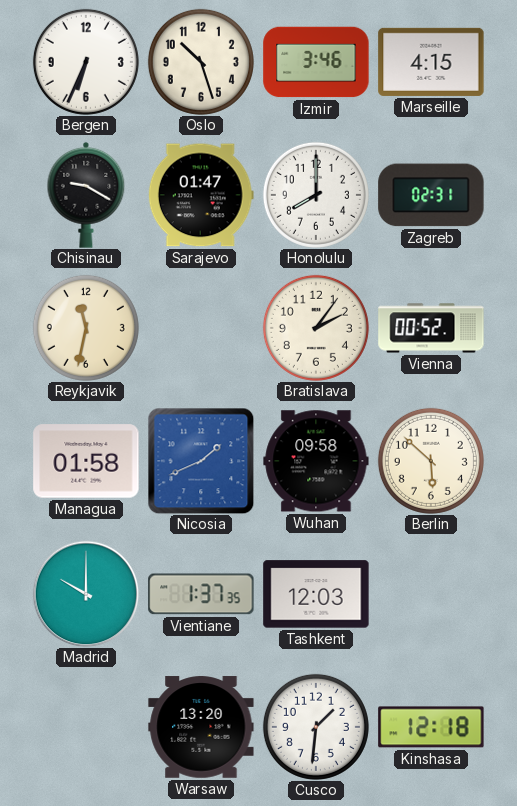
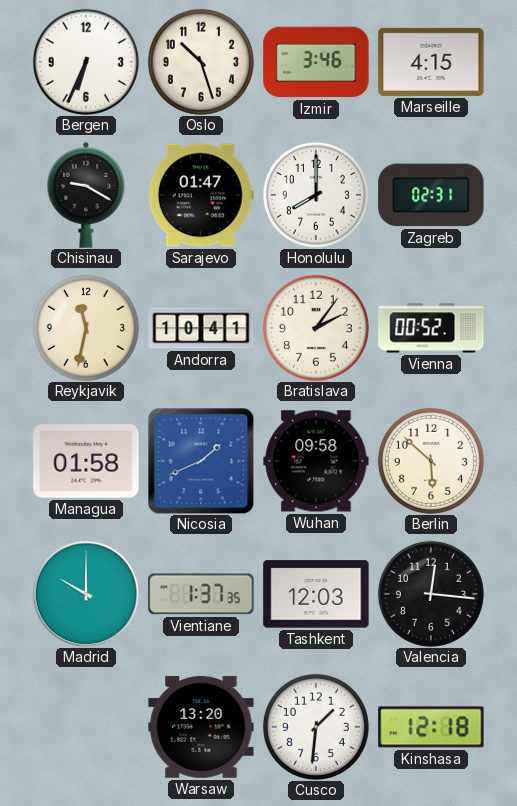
Andorra: none -> 10:41 (201, 328)
Valencia: none -> 12:16 (431, 594)
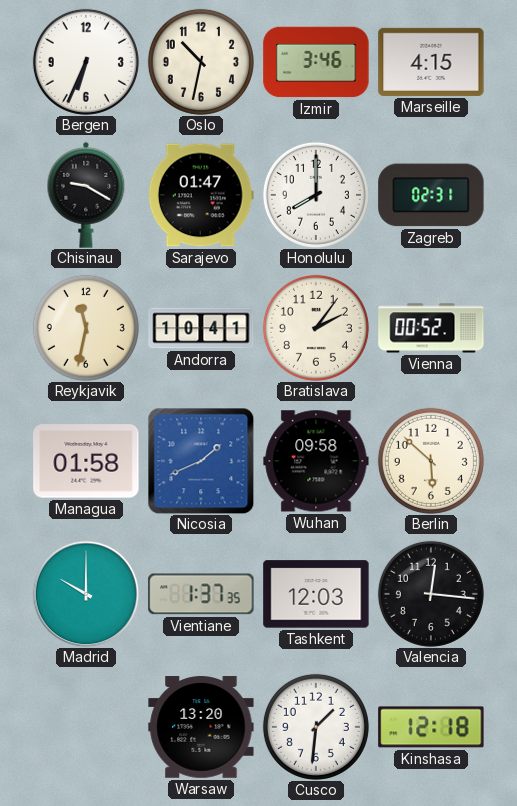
Oslo: 10:27 -> 10:32 (201, 62)
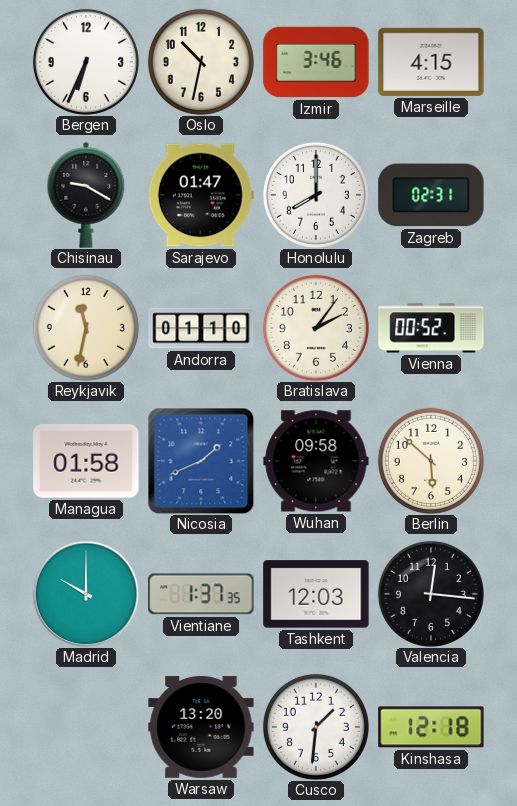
Andorra: 10:41 -> 01:10 (201, 328)
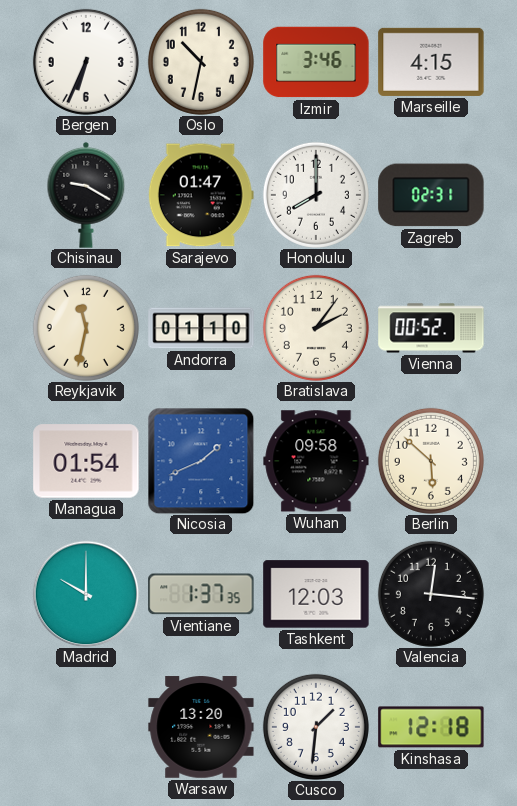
Managua: 01:58 -> 01:54 (86, 461)
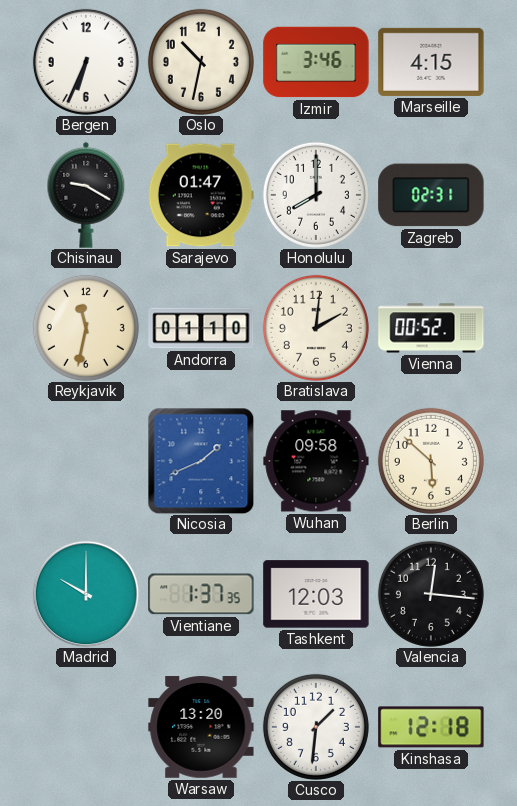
Bratislava: 2:06 -> 2:01 (316, 328)
Managua: 01:54 -> none (86, 461)
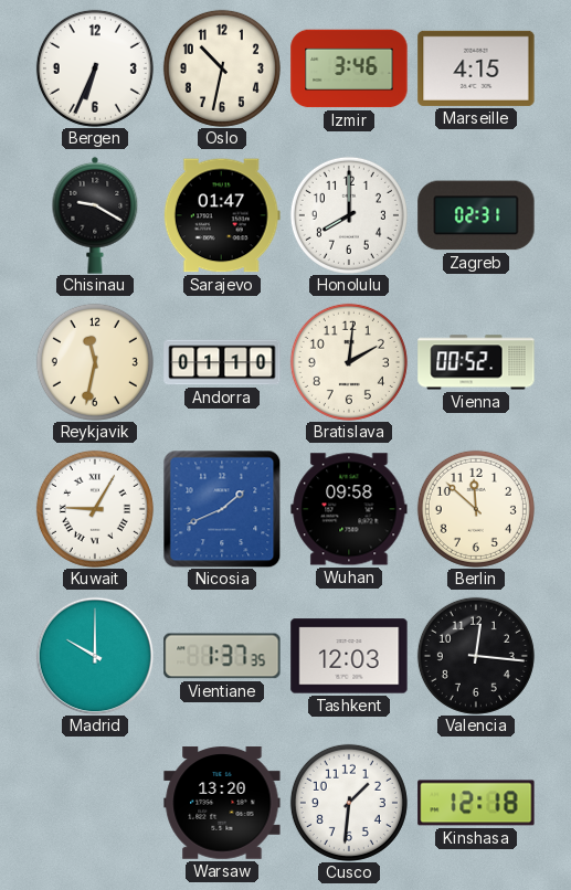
Kuwait: none -> 9:05 (95, 509)
Berlin: 5:52 -> 11:52 (476, 509)
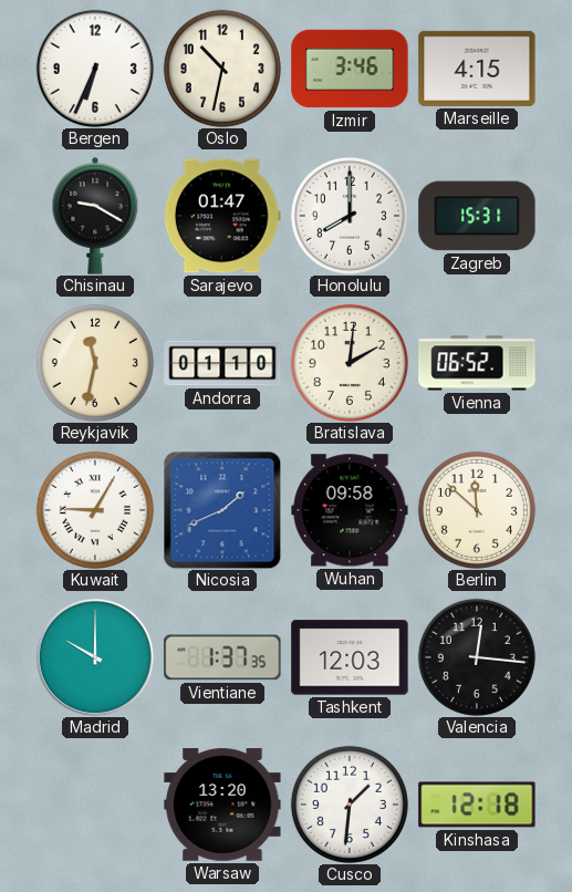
Zagreb: 02:31 -> 15:31 (477, 216)
Vienna: 00:52 -> 06:52 (477, 363)
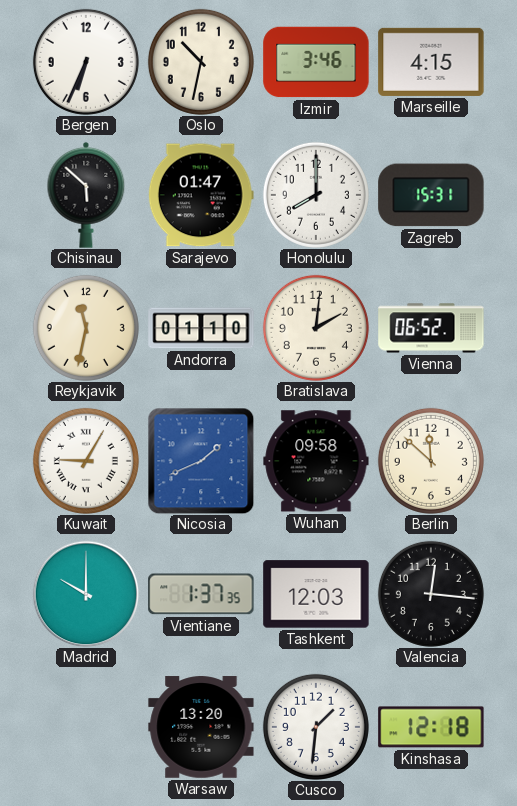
Chisinau: 9:20 -> 5:52 (86, 195)
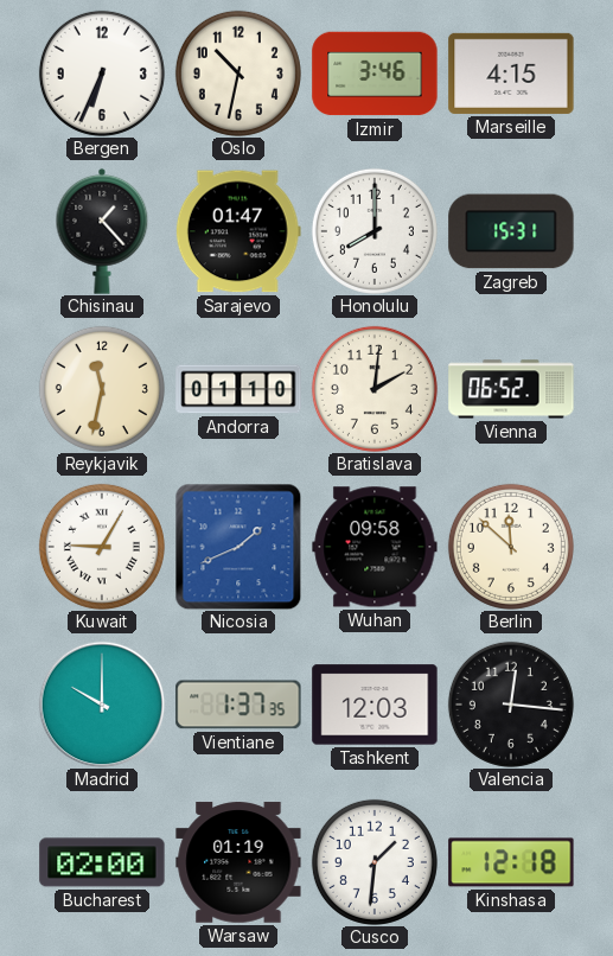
Chisinau: 5:52 -> 1:23 (102, 231)
Bucharest: none -> 02:00 (102, 862)
Warsaw: 13:20 -> 01:19 (238, 862)
